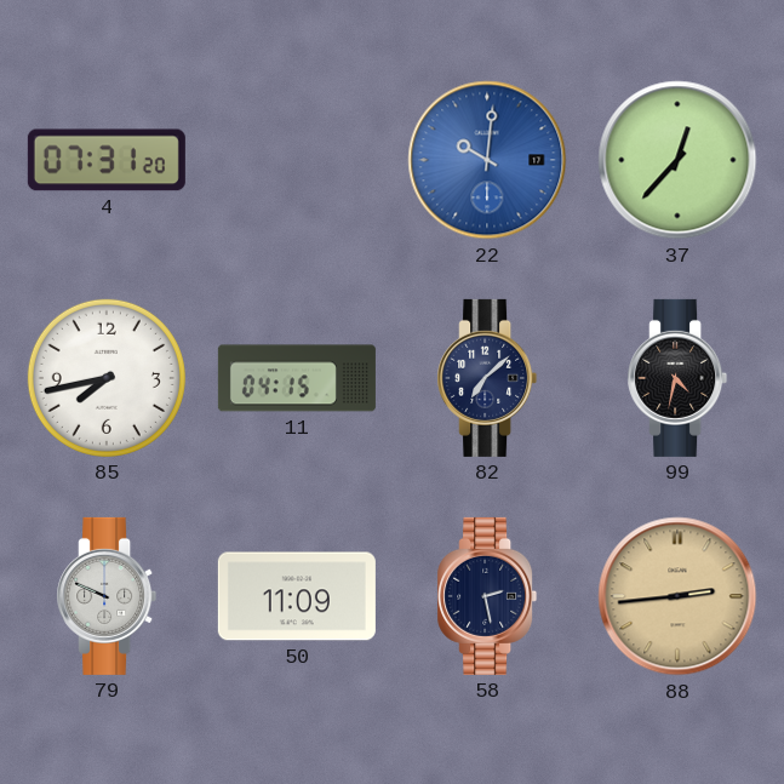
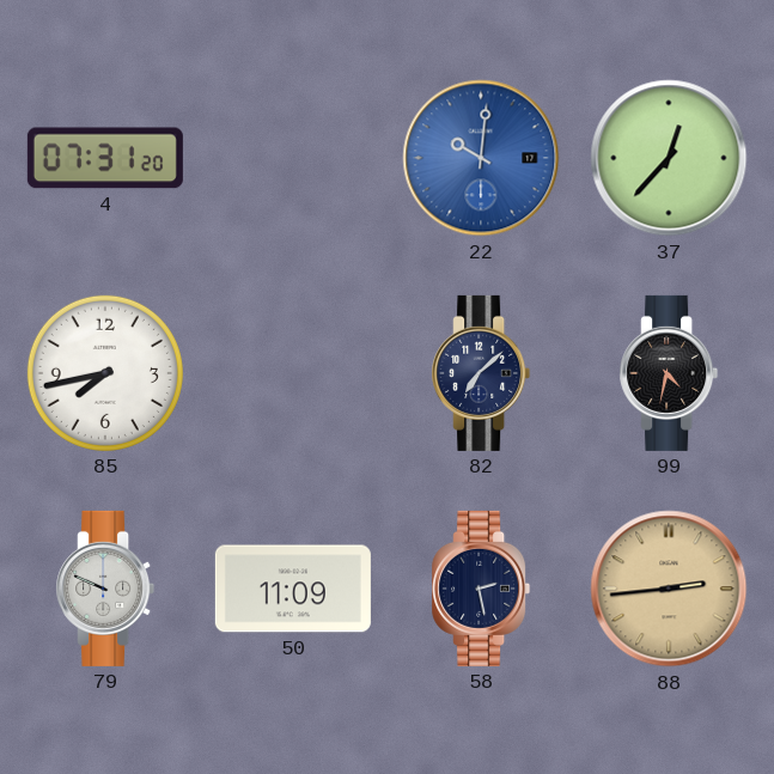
11: 04:15 -> none (297, 378)
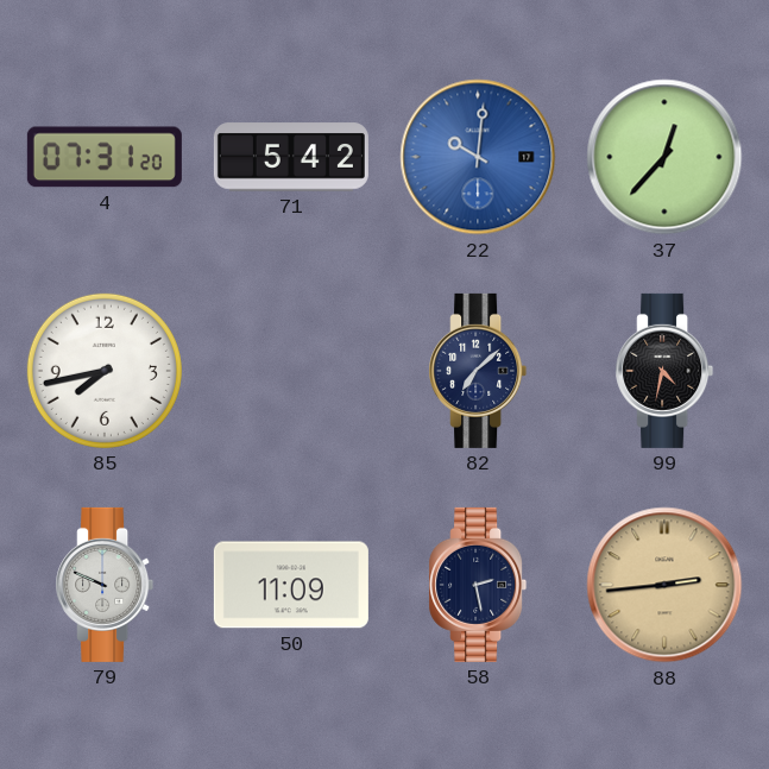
71: none -> 5:42 (291, 157)
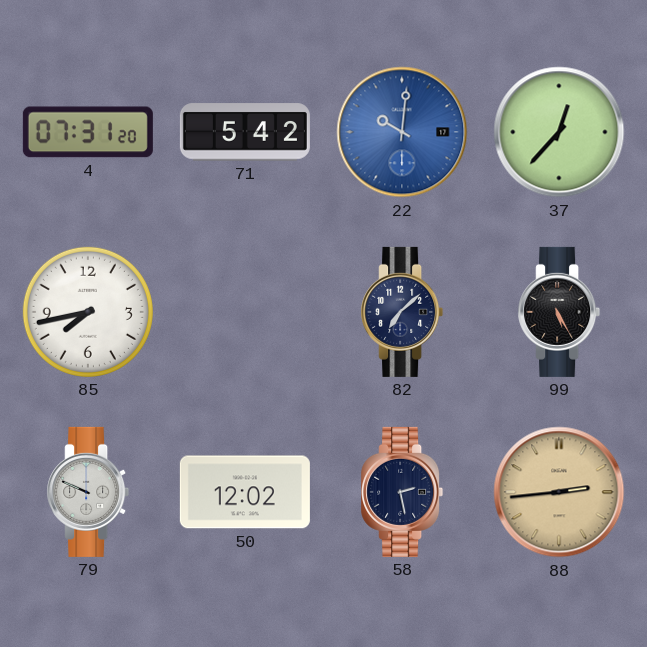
99: 4:32 -> 5:25 (559, 312)
50: 11:09 -> 12:02 (245, 492)
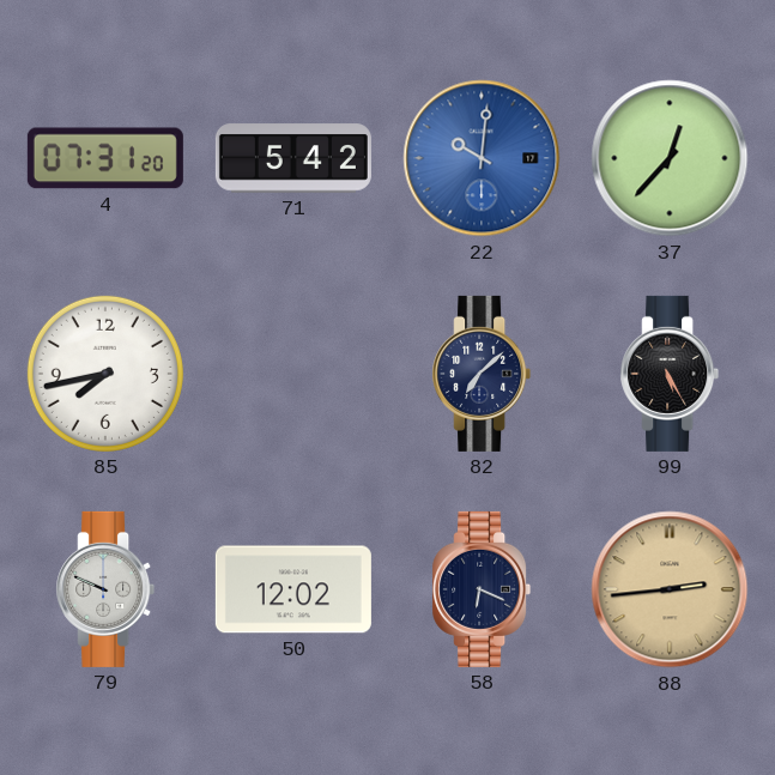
58: 2:28 -> 6:19 (482, 589)
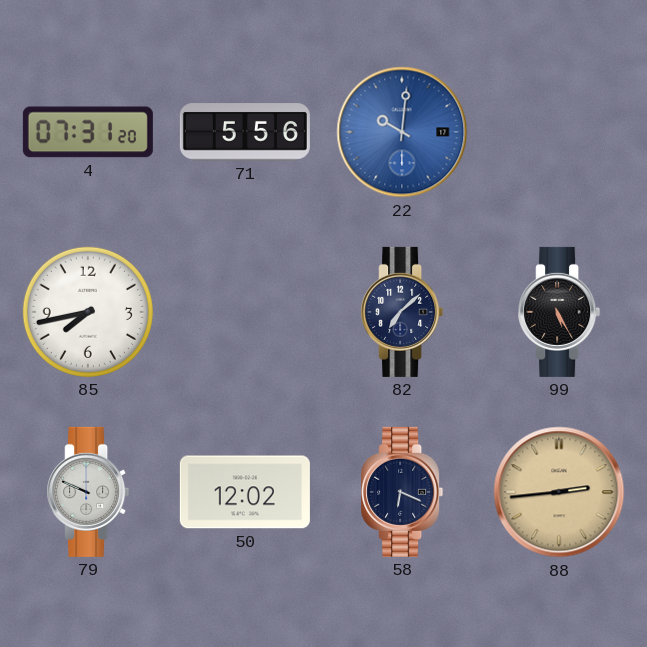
71: 5:42 -> 5:56 (245, 132)
37: 12:37 -> none (670, 158)
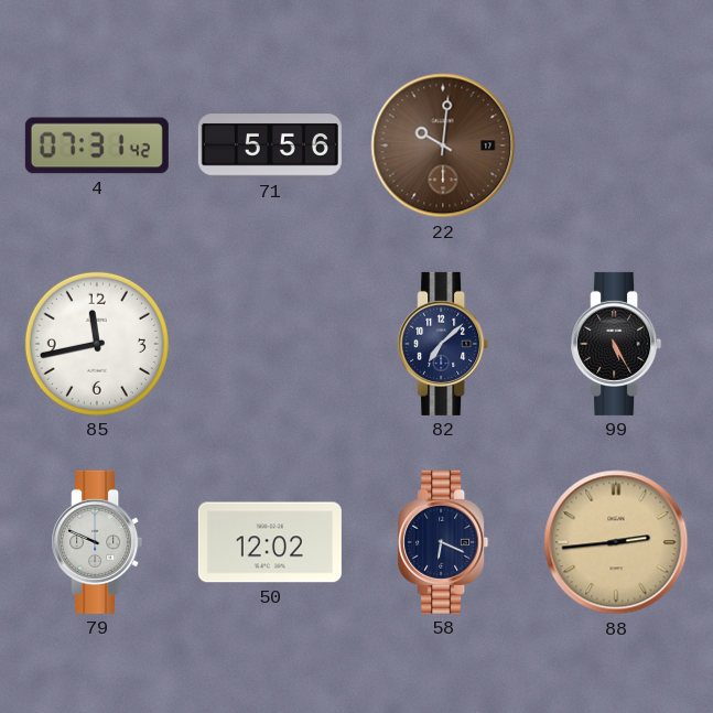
4: 07:31:20 -> 07:31:42 (97, 145)
22 dial: blue -> brown (443, 145)
85: 7:43 -> 11:43 (97, 344)
